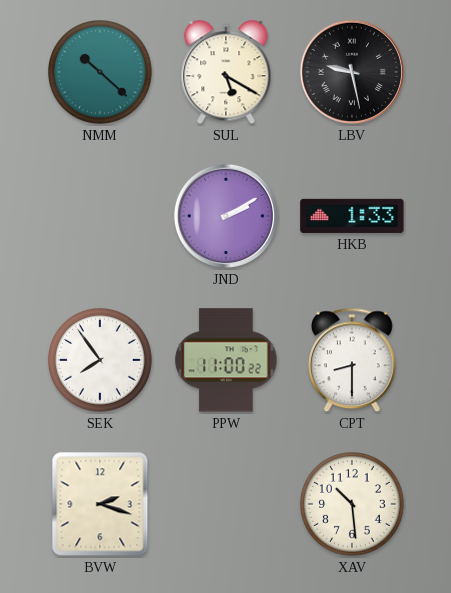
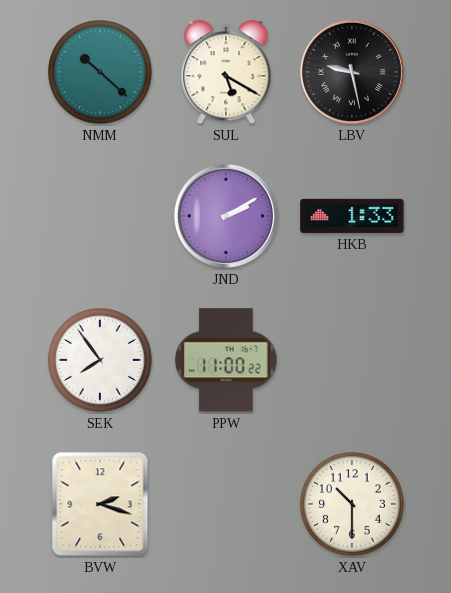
CPT: 8:30 -> none (353, 360)
XAV: 10:29 -> 10:30 (353, 505)
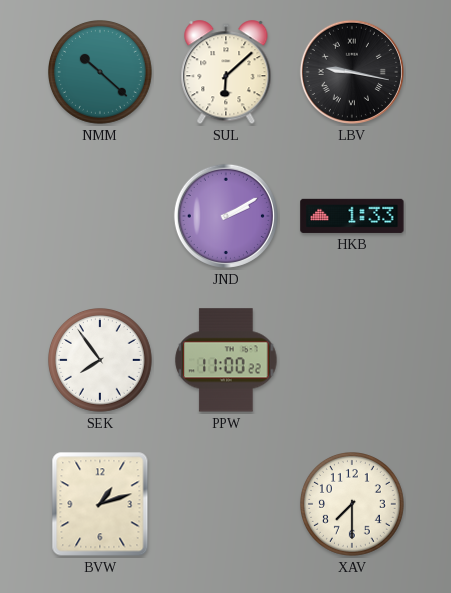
SUL: 5:20 -> 6:08 (226, 73)
LBV: 9:28 -> 9:17 (352, 72)
BVW: 2:18 -> 1:12 (100, 504)
XAV: 10:30 -> 7:30 (353, 505)
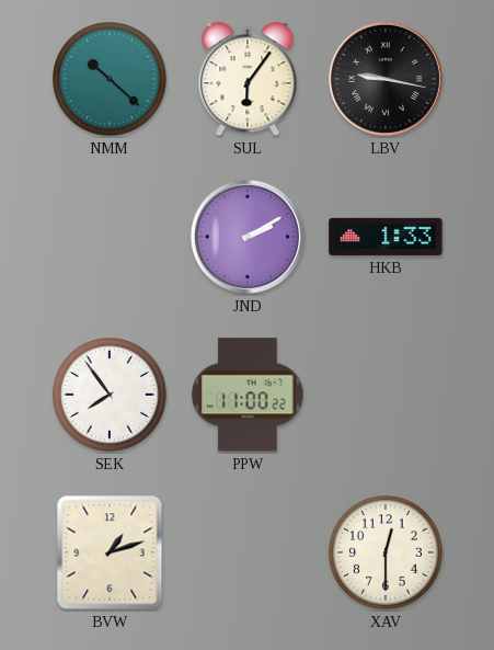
SUL: 6:08 -> 6:06 (248, 80)
XAV: 7:30 -> 12:30 (387, 554)
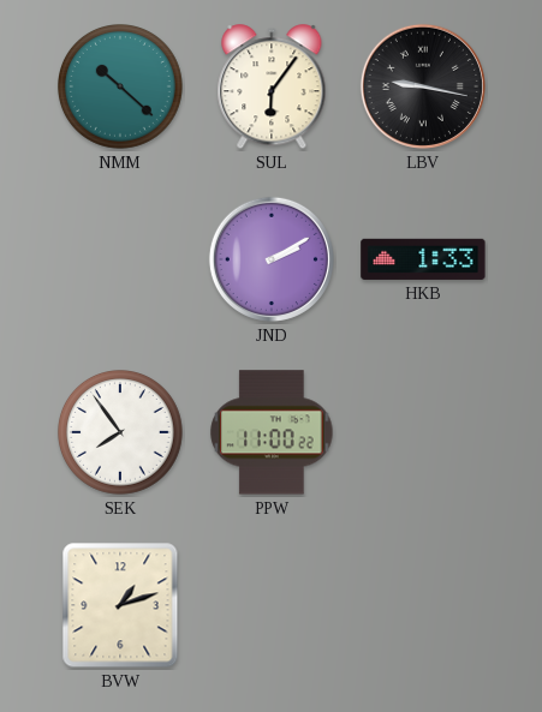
XAV: 12:30 -> none (387, 554)
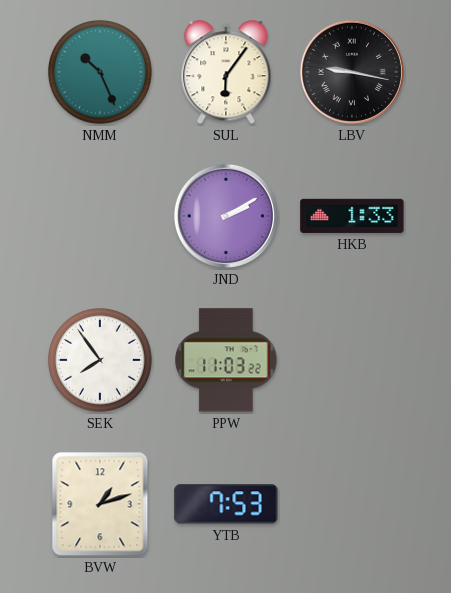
NMM: 10:22 -> 10:26 (101, 73)
PPW: 11:00 -> 11:03 (226, 360)
YTB: none -> 7:53 (226, 504)
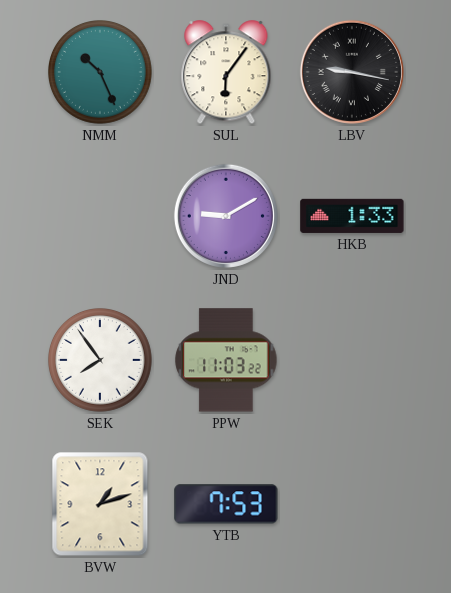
JND: 2:10 -> 9:10 (226, 216)
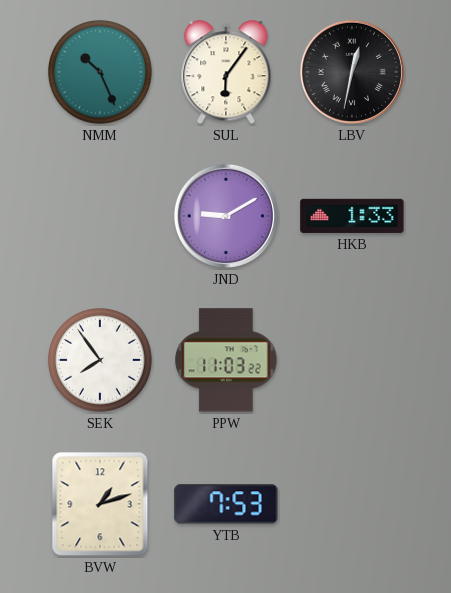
LBV: 9:17 -> 12:32 (352, 72)
